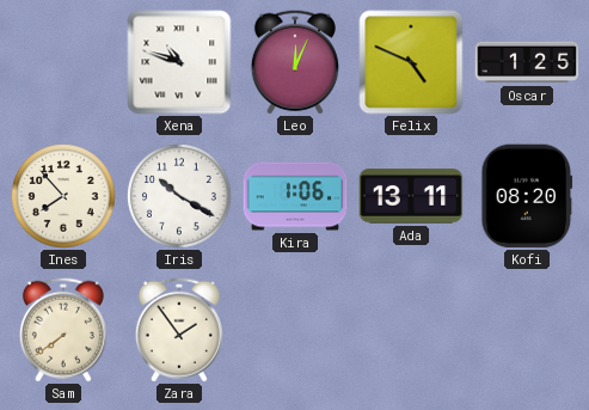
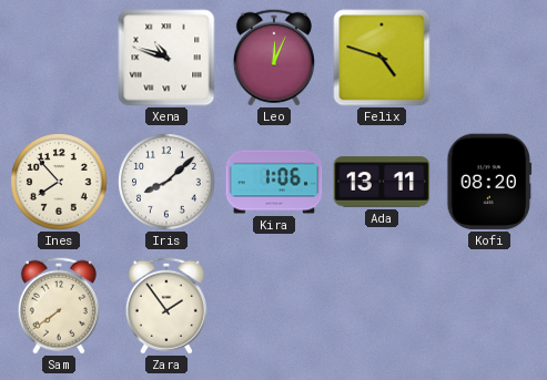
Felix: 4:49 -> 4:48 (382, 58)
Oscar: 1:25 -> none (527, 62)
Iris: 10:20 -> 8:08 (166, 182)
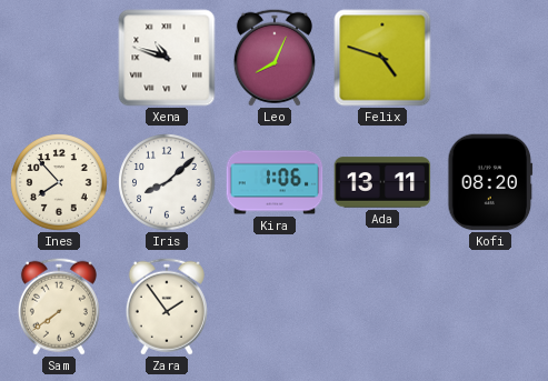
Leo: 12:04 -> 8:04 (275, 58)
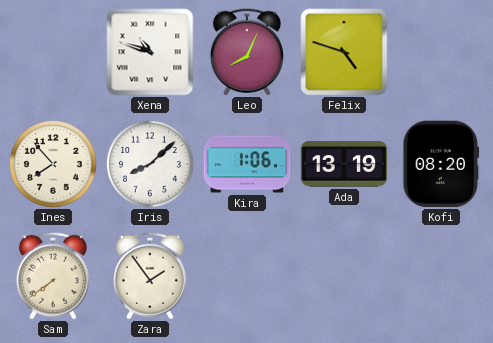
Ada: 13:11 -> 13:19 (344, 164)
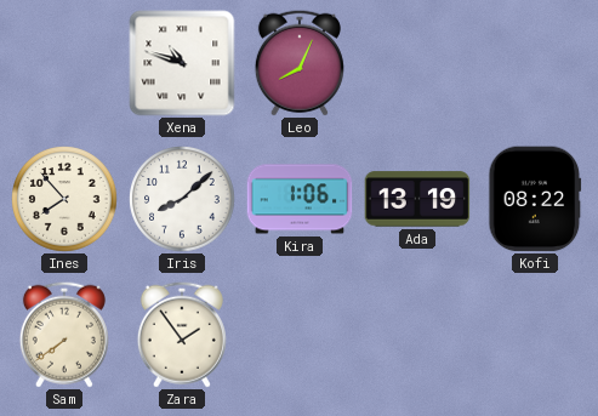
Felix: 4:48 -> none (344, 52)
Kofi: 08:20 -> 08:22 (535, 199)
